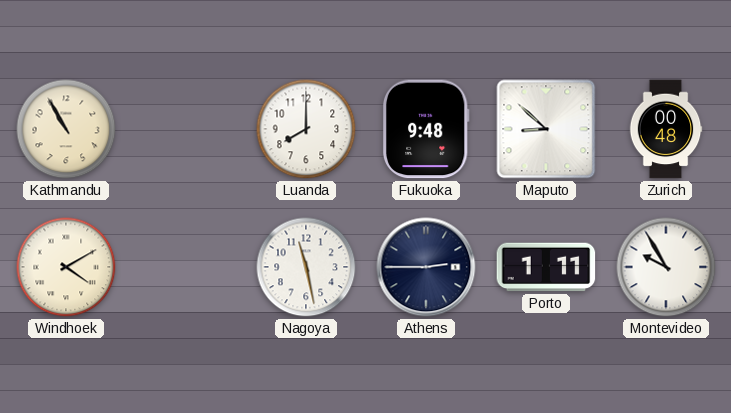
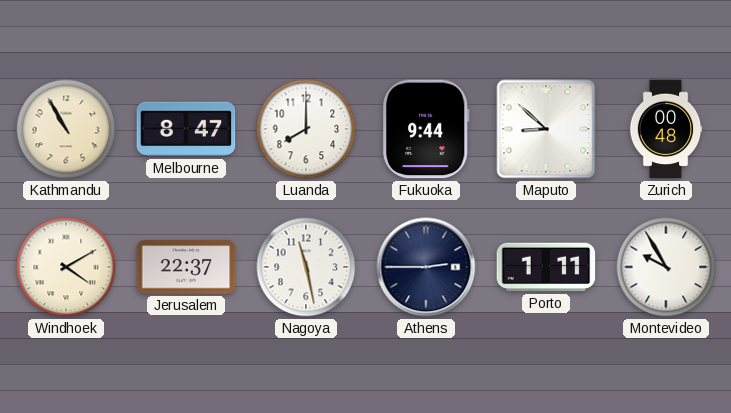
Melbourne: none -> 8:47 (186, 129)
Fukuoka: 9:48 -> 9:44 (426, 129)
Jerusalem: none -> 22:37 (186, 267)
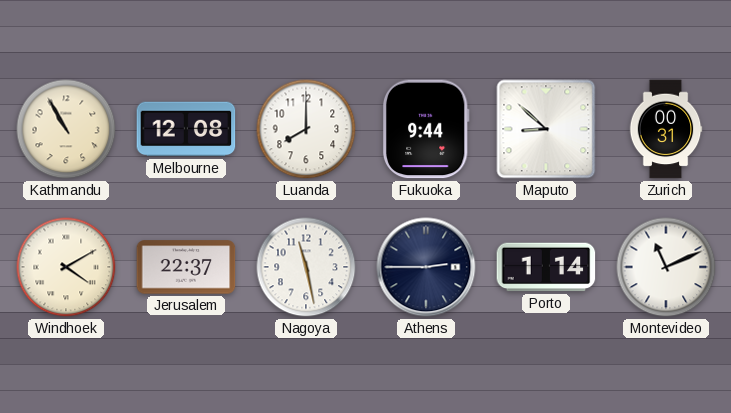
Melbourne: 8:47 -> 12:08 (186, 129)
Zurich: 00:48 -> 00:31 (666, 129)
Porto: 1:11 -> 1:14 (546, 267)
Montevideo: 9:55 -> 11:11 (666, 267)
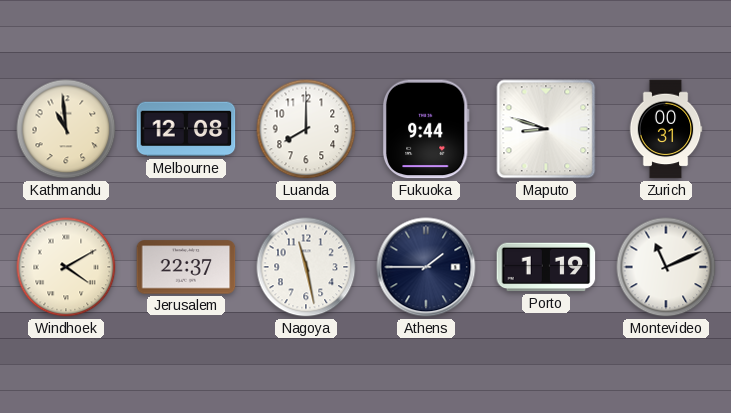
Kathmandu: 10:55 -> 10:59 (66, 129)
Maputo: 8:52 -> 8:48 (546, 129)
Athens: 2:45 -> 1:45 (426, 267)
Porto: 1:14 -> 1:19 (546, 267)
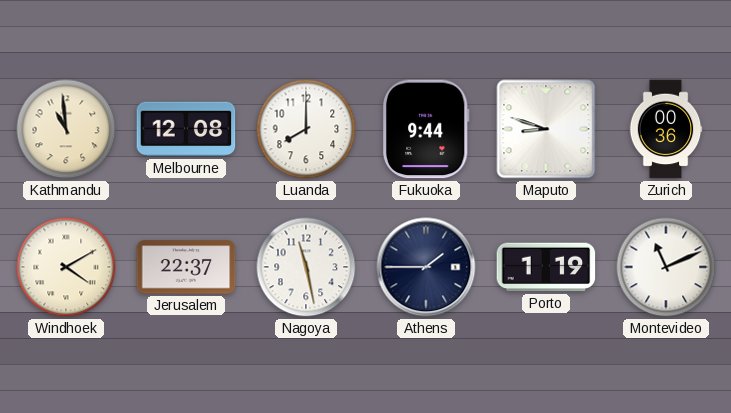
Zurich: 00:31 -> 00:36 (666, 129)
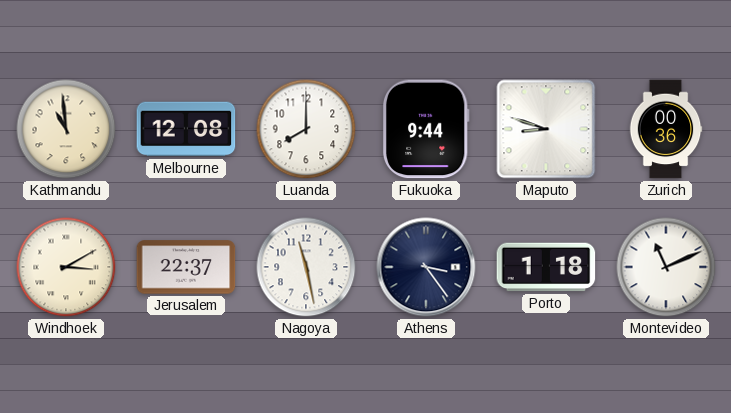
Windhoek: 4:10 -> 3:10 (66, 267)
Athens: 1:45 -> 3:24 (426, 267)
Porto: 1:19 -> 1:18 (546, 267)
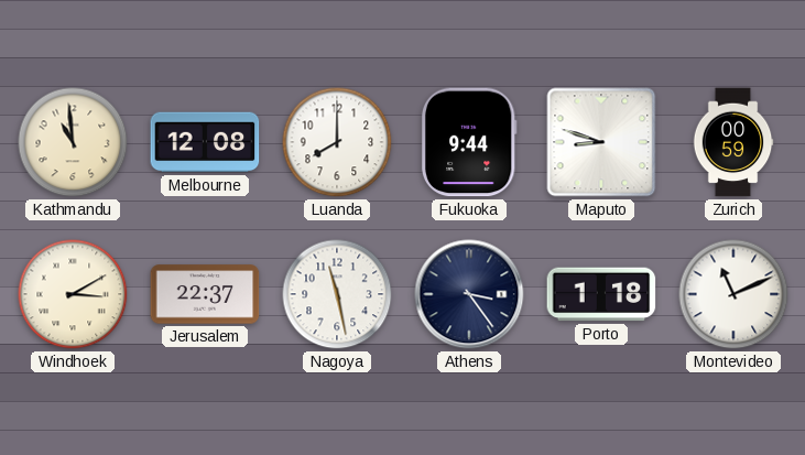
Zurich: 00:36 -> 00:59 (733, 142)
